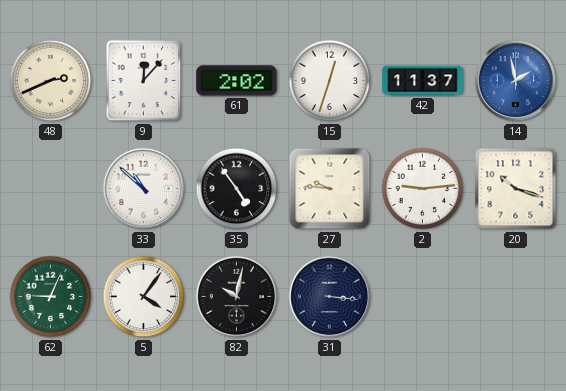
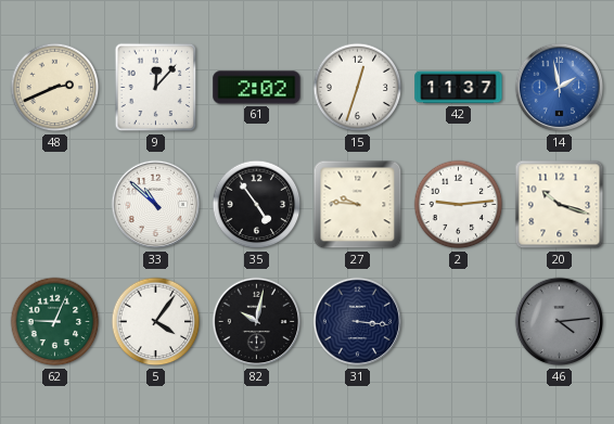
46: none -> 4:14 (560, 322)
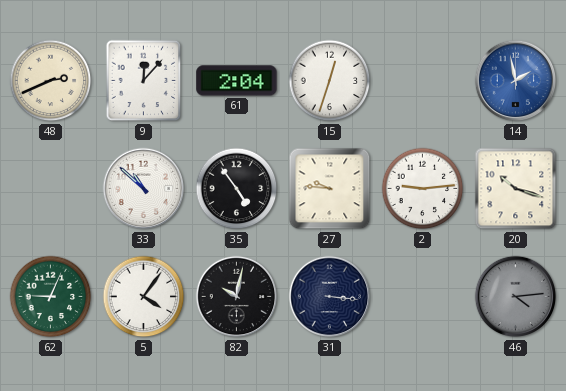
61: 2:02 -> 2:04 (237, 81)
42: 11:37 -> none (459, 88)
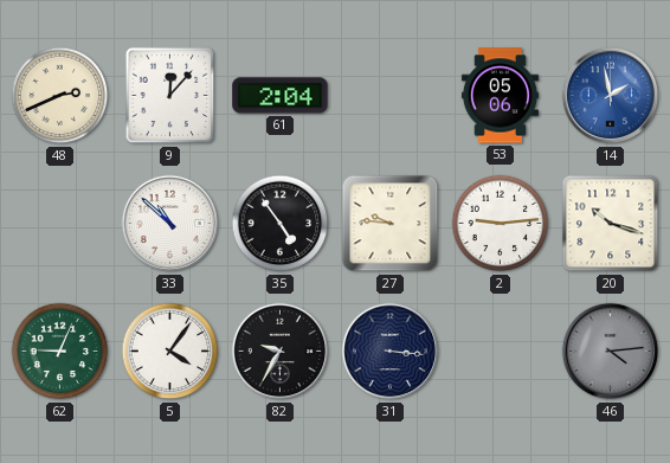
15: 12:33 -> none (330, 81)
53: none -> 05:06 (500, 96)
82: 10:02 -> 9:35 (281, 352)
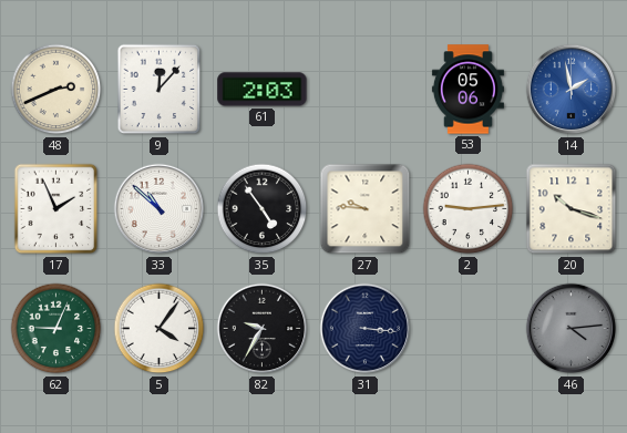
61: 2:04 -> 2:03 (263, 90)
17: none -> 1:56 (56, 209)
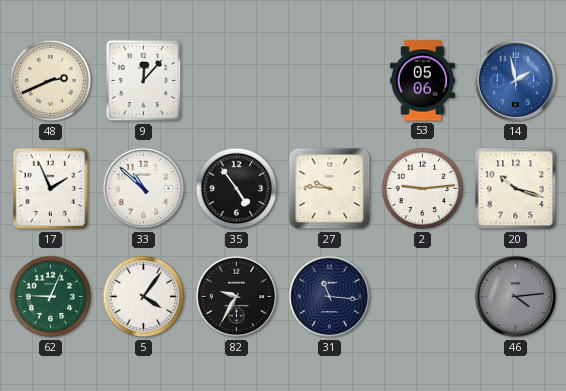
61: 2:03 -> none (263, 90)
31: 3:16 -> 11:16 (330, 297)
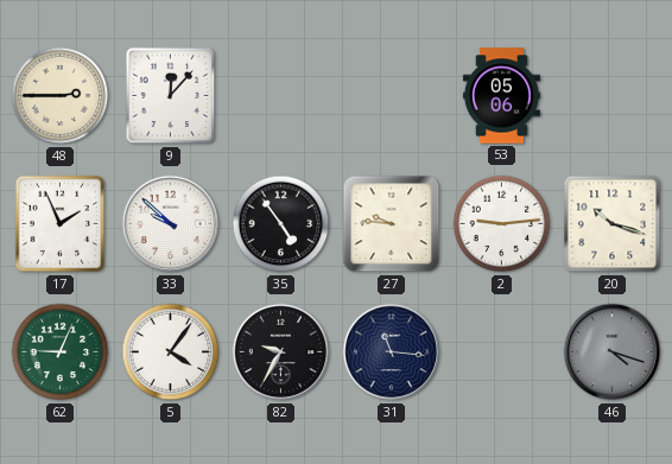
48: 2:41 -> 2:45 (61, 96)
14: 1:58 -> none (516, 81)
33: 10:52 -> 9:52 (171, 224)
46: 4:14 -> 4:18 (613, 352)
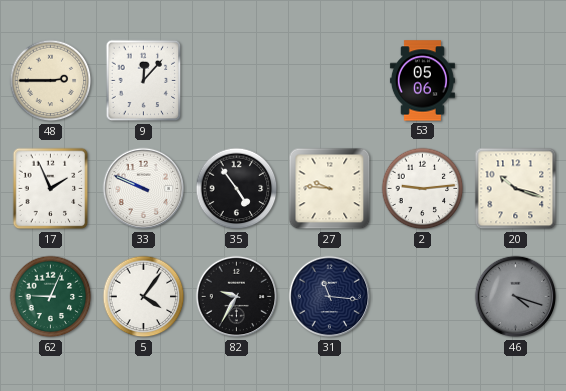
33: 9:52 -> 9:49 (144, 189)
